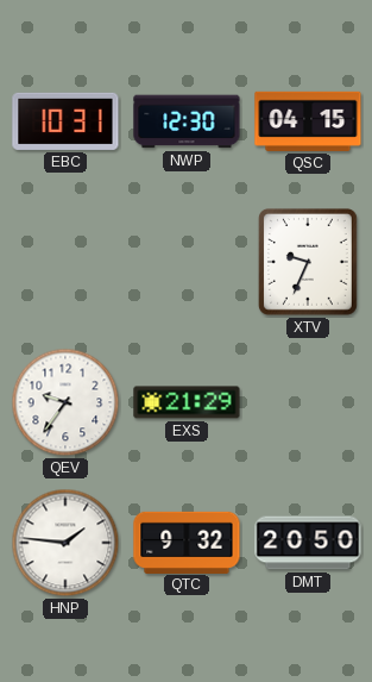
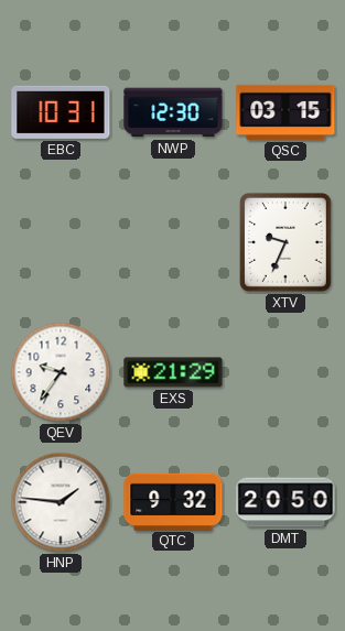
QSC: 04:15 -> 03:15 (285, 112)
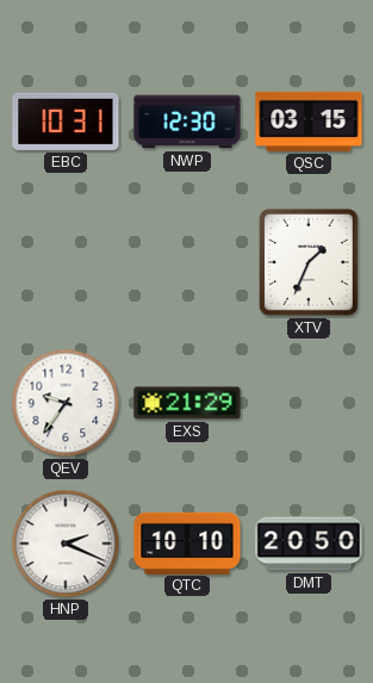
XTV: 9:34 -> 1:34 (309, 262)
HNP: 1:46 -> 2:19 (66, 544)
QTC: 9:32 -> 10:10 (187, 542)
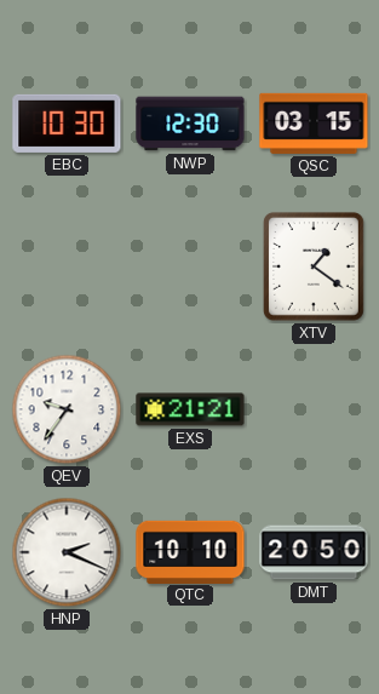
EBC: 10:31 -> 10:30 (67, 124)
XTV: 1:34 -> 1:21 (314, 266)
EXS: 21:29 -> 21:21 (190, 409)
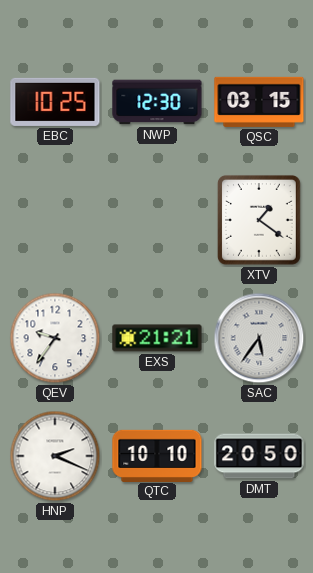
EBC: 10:30 -> 10:25 (55, 102)
SAC: none -> 5:36 (259, 338)
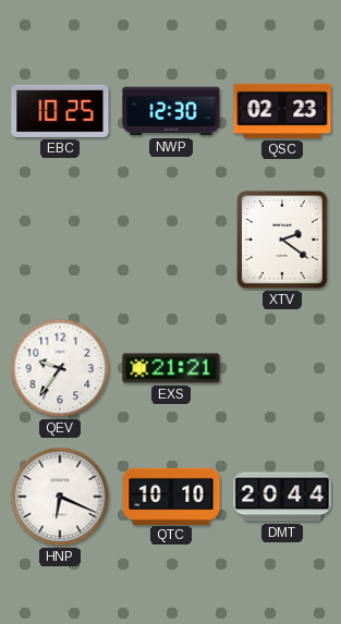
QSC: 03:15 -> 02:23 (282, 111)
XTV: 1:21 -> 2:21 (282, 240)
SAC: 5:36 -> none (259, 338)
HNP: 2:19 -> 6:19 (60, 497)
DMT: 20:50 -> 20:44 (282, 497)
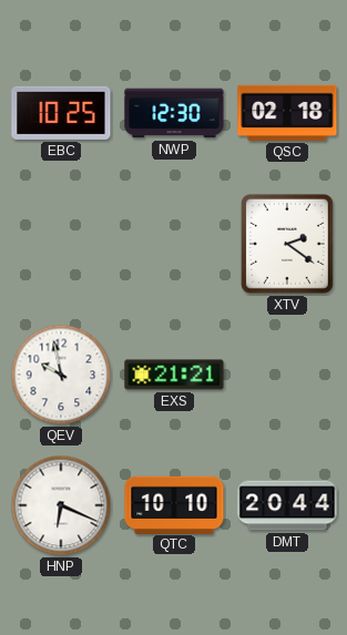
QSC: 02:23 -> 02:18 (287, 113)
QEV: 9:36 -> 9:58 (61, 375)
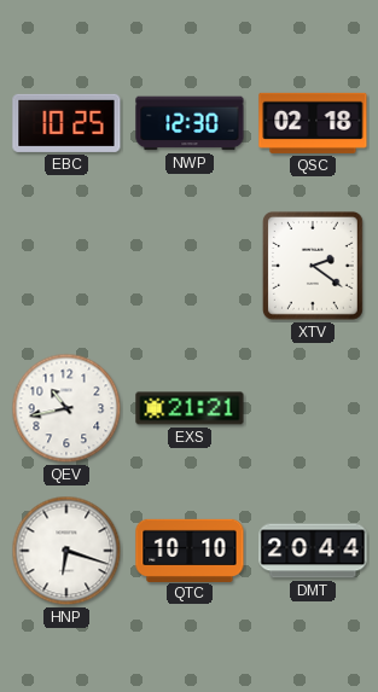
QEV: 9:58 -> 10:43 (66, 408)
HNP: 6:19 -> 6:18 (66, 551)
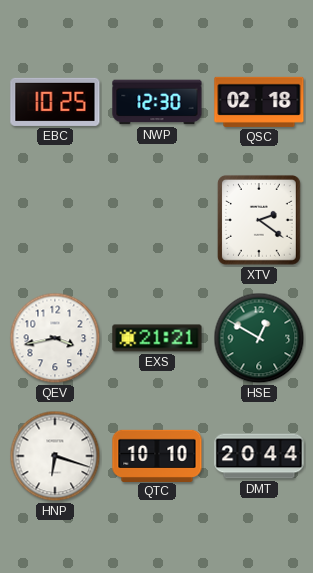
QEV: 10:43 -> 3:43 (55, 338)
HSE: none -> 12:50 (259, 338)
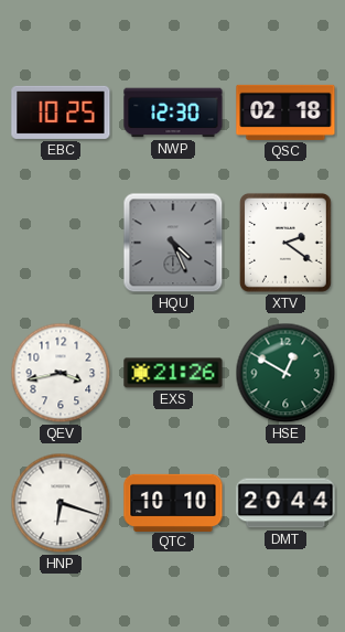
HQU: none -> 4:26 (173, 243)
EXS: 21:21 -> 21:26 (173, 373)
